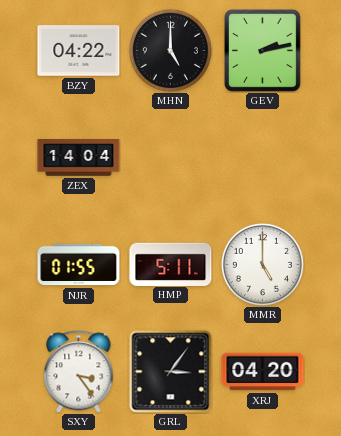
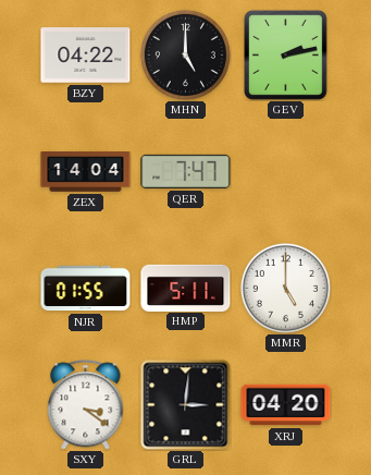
QER: none -> 7:47 (186, 171)
SXY: 3:24 -> 3:21 (86, 405)
GRL: 3:06 -> 3:01 (186, 405)
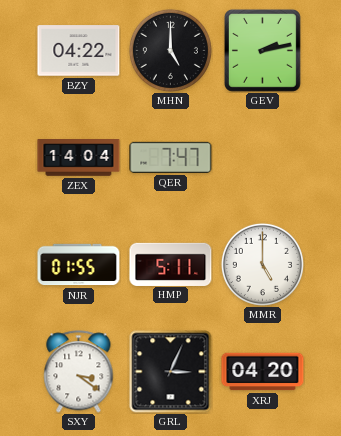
GRL: 3:01 -> 3:04 (171, 372)
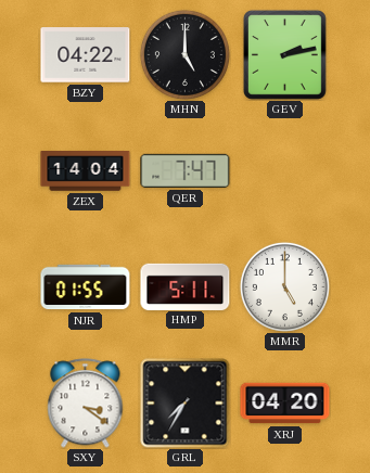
GRL: 3:04 -> 7:35 (186, 404)
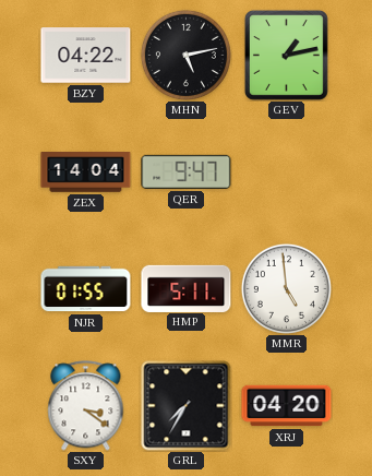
MHN: 5:00 -> 5:13 (185, 55)
GEV: 2:13 -> 1:13 (286, 55)
QER: 7:47 -> 9:47 (187, 171)
MMR: 5:00 -> 4:59 (286, 288)
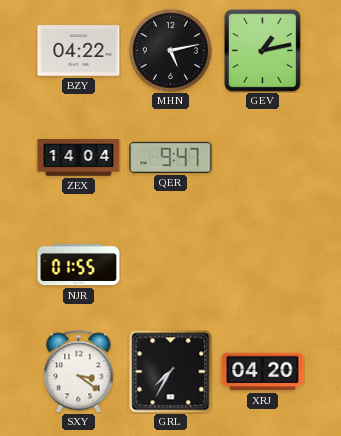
HMP: 5:11 -> none (187, 288)
MMR: 4:59 -> none (286, 288)
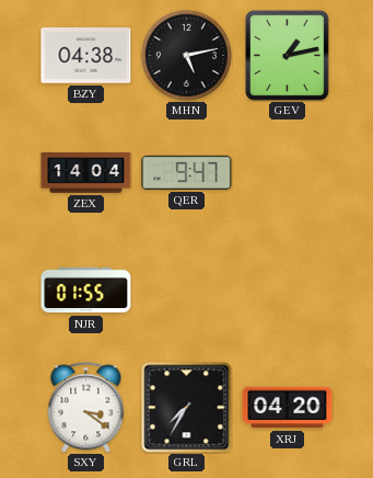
BZY: 04:22 -> 04:38 (86, 56)
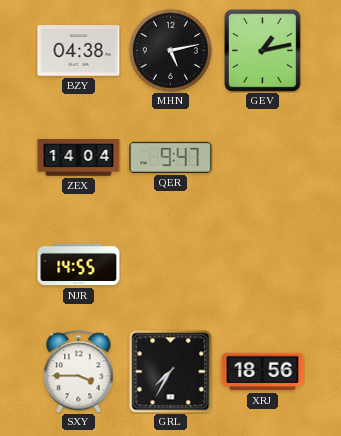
NJR: 01:55 -> 14:55 (79, 265)
SXY: 3:21 -> 3:45 (79, 372)
XRJ: 04:20 -> 18:56 (263, 372)
